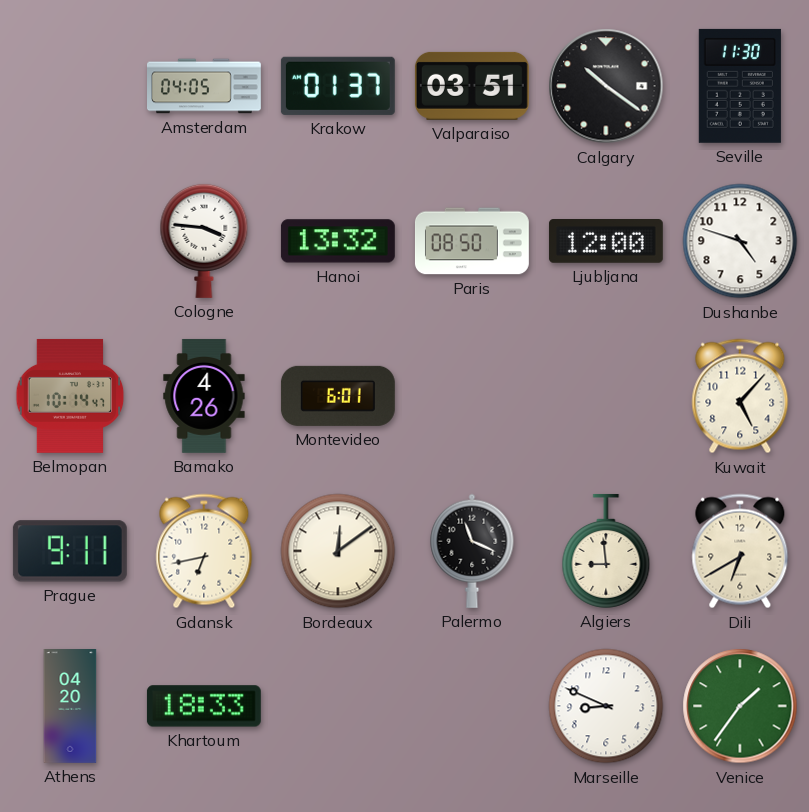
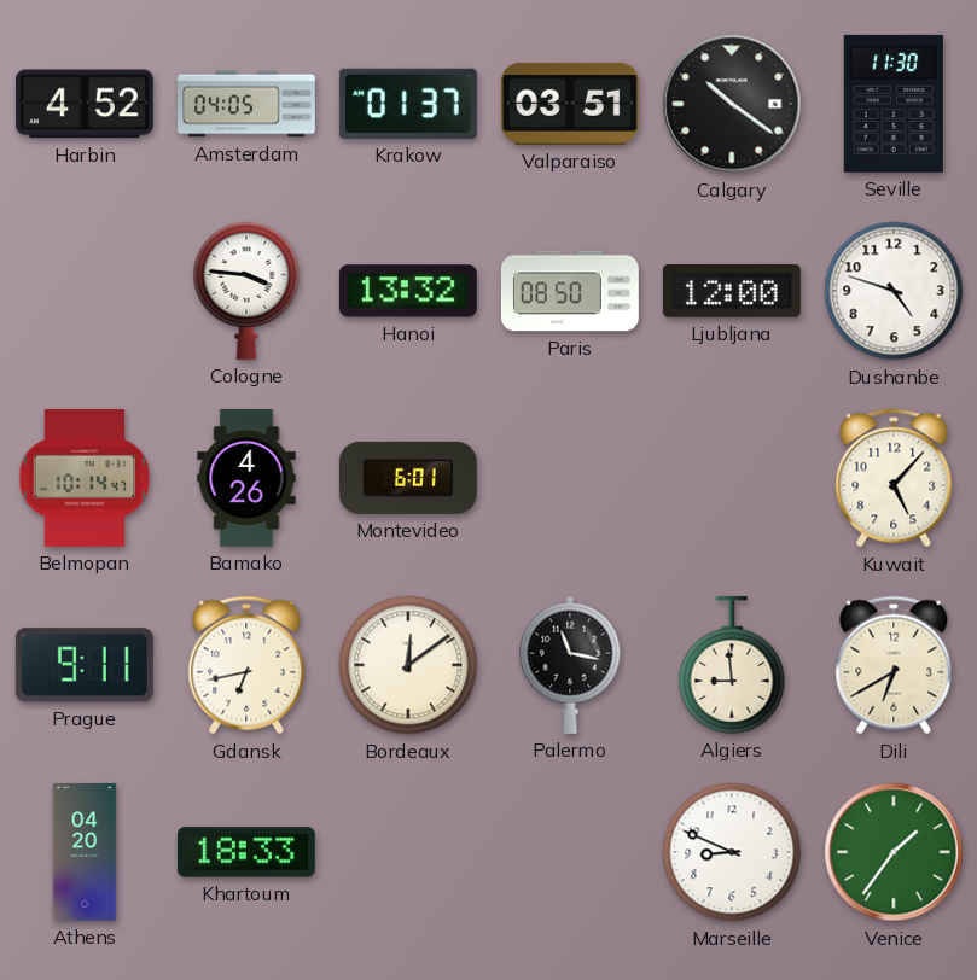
Harbin: none -> 4:52 (85, 104)
Palermo: 11:19 -> 11:17 (570, 665)
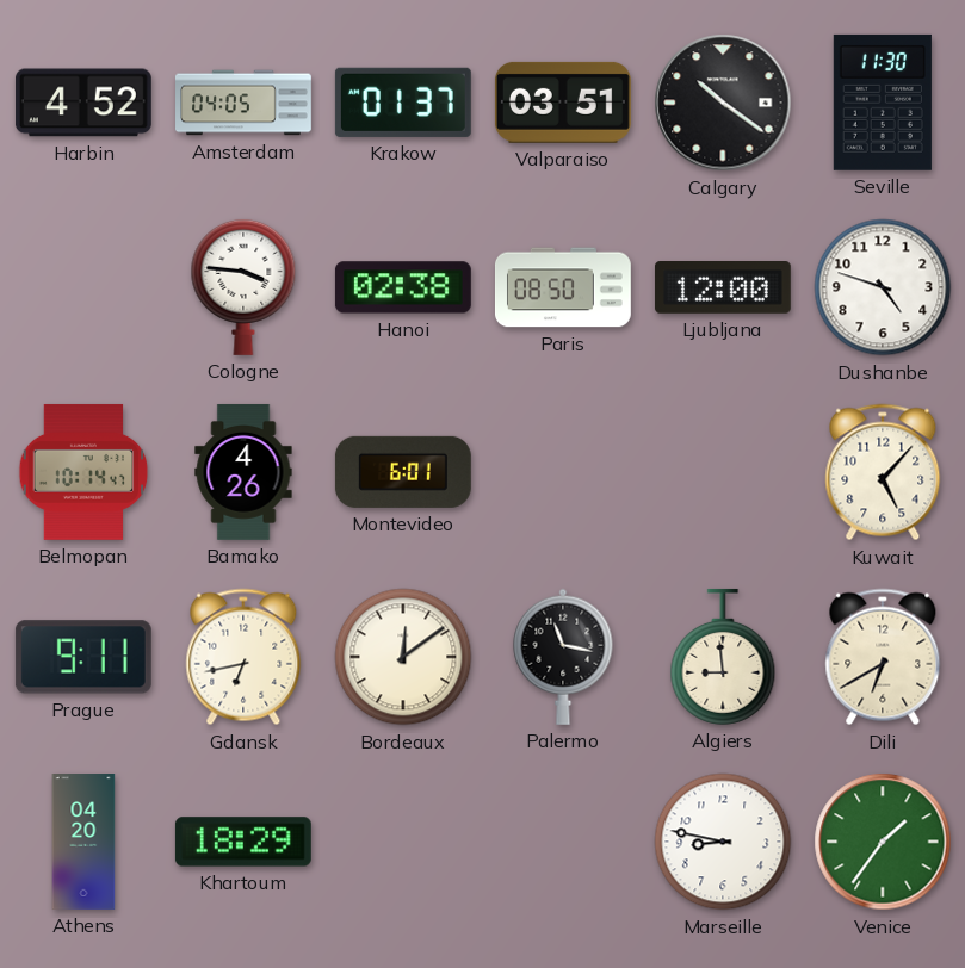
Hanoi: 13:32 -> 02:38 (403, 287)
Khartoum: 18:33 -> 18:29 (243, 842)
Marseille: 8:49 -> 8:47 (723, 842)
